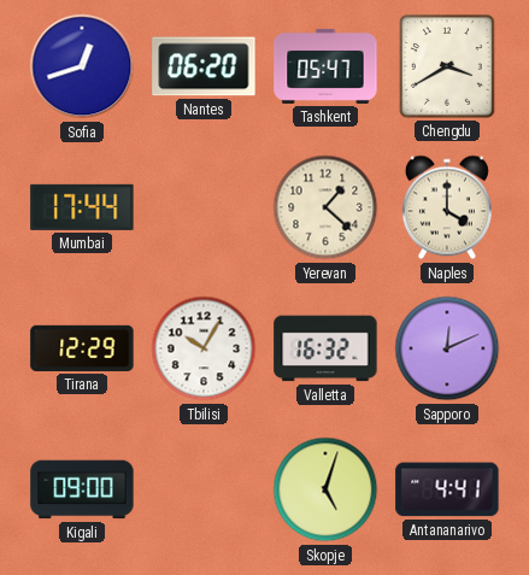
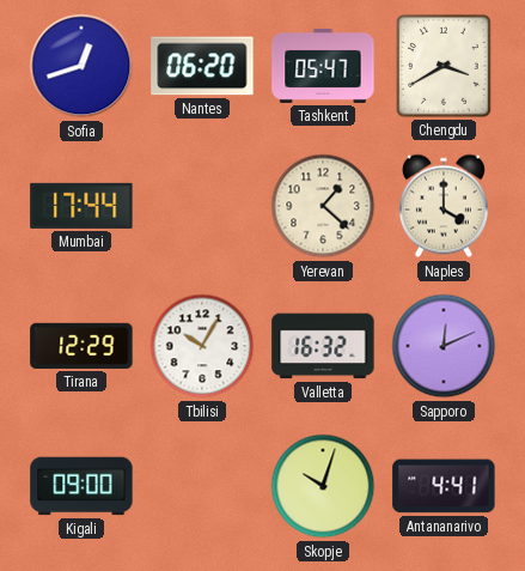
Skopje: 5:03 -> 10:03 (323, 486)
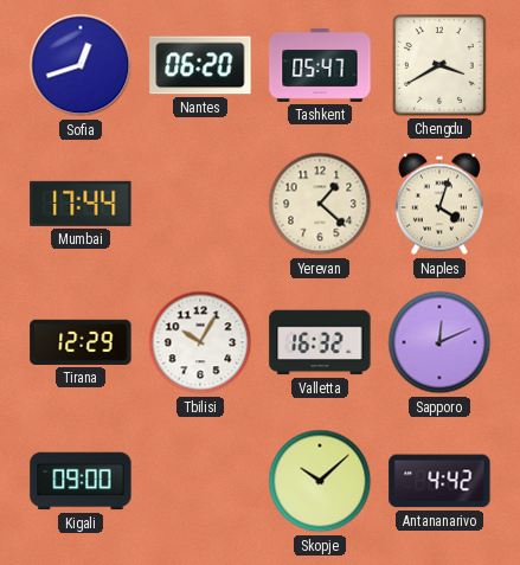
Naples: 4:00 -> 4:03 (439, 204)
Skopje: 10:03 -> 10:08 (320, 481)
Antananarivo: 4:41 -> 4:42 (439, 481)
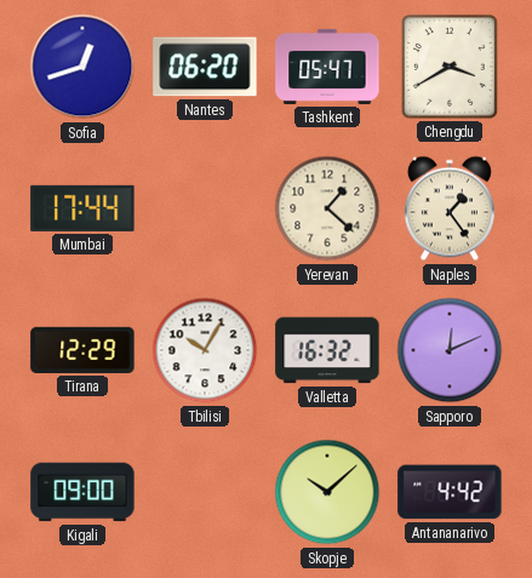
Naples: 4:03 -> 1:24 (450, 208)
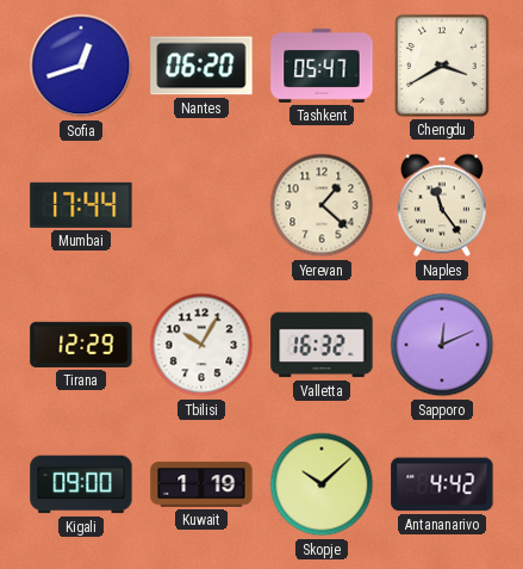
Naples: 1:24 -> 11:24 (442, 205)
Kuwait: none -> 1:19 (201, 484)
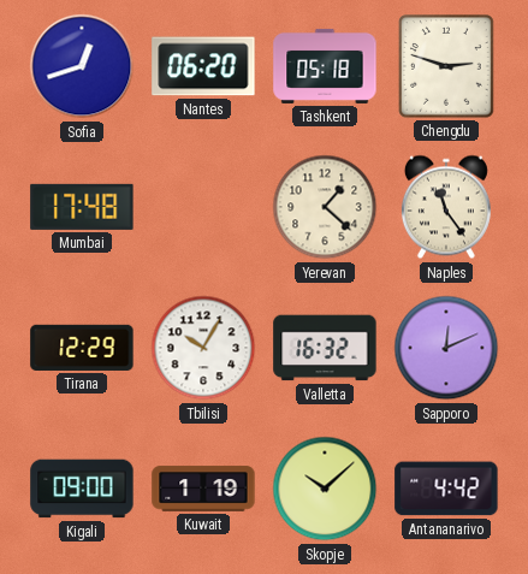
Tashkent: 05:47 -> 05:18 (325, 66)
Chengdu: 3:40 -> 2:48 (447, 66)
Mumbai: 17:44 -> 17:48 (82, 207)
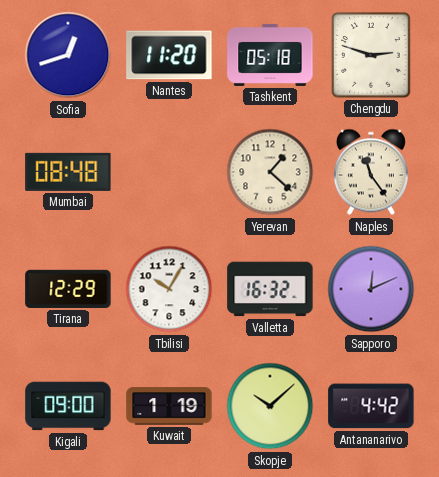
Nantes: 06:20 -> 11:20 (169, 55)
Mumbai: 17:48 -> 08:48 (68, 172)
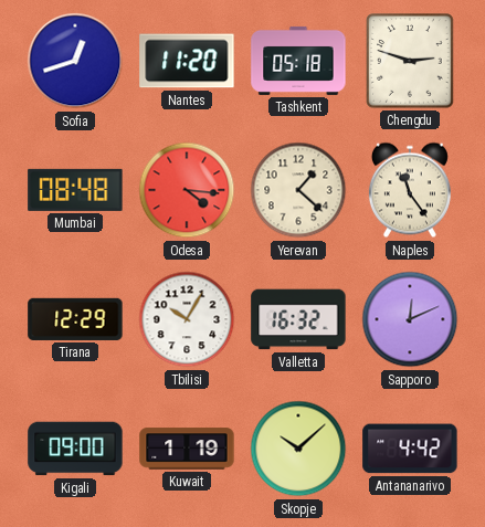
Odesa: none -> 4:16 (187, 190)
